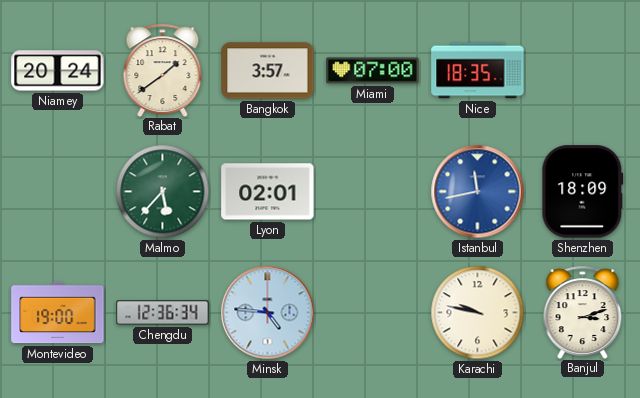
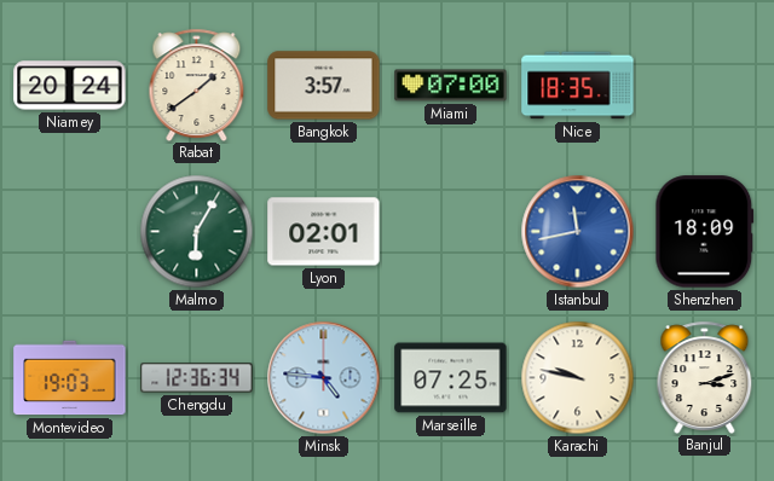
Malmo: 5:37 -> 6:05 (197, 232)
Montevideo: 19:00 -> 19:03 (70, 378)
Marseille: none -> 07:25 (451, 378)
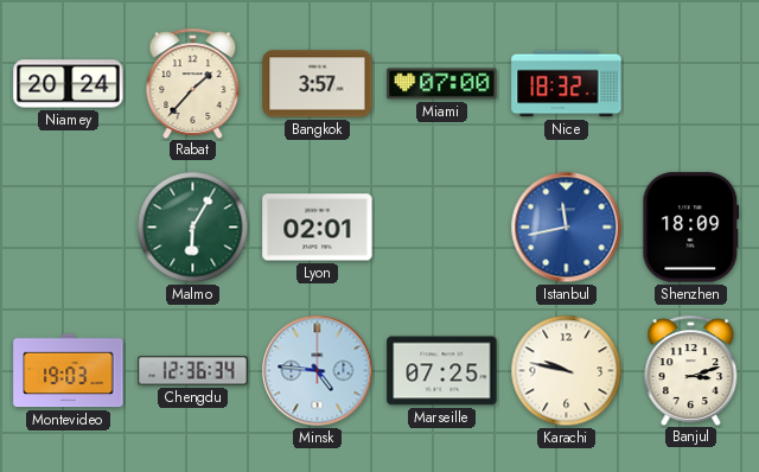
Rabat: 1:39 -> 1:37 (193, 83)
Nice: 18:35 -> 18:32 (567, 84)
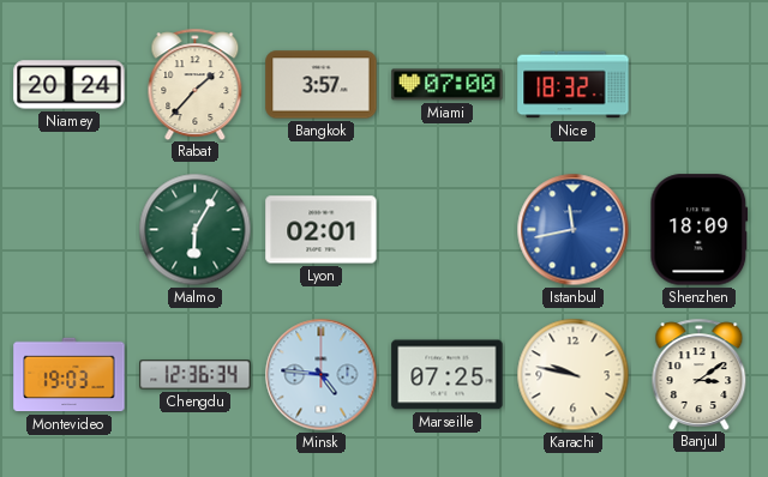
Banjul: 3:12 -> 3:09 (700, 374)
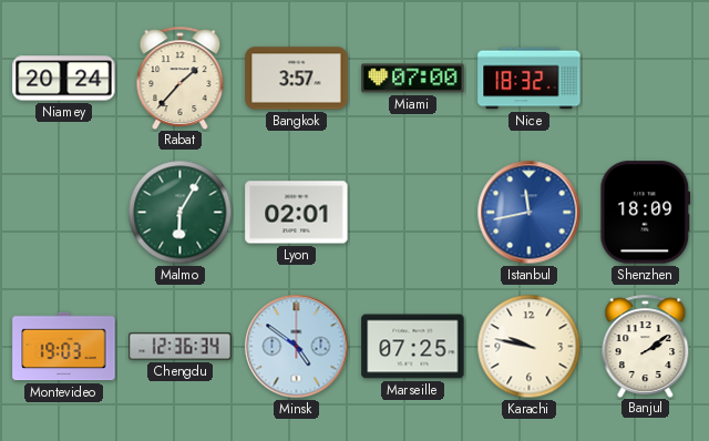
Minsk: 4:46 -> 4:51 (297, 347)
Banjul: 3:09 -> 2:09 (646, 346)
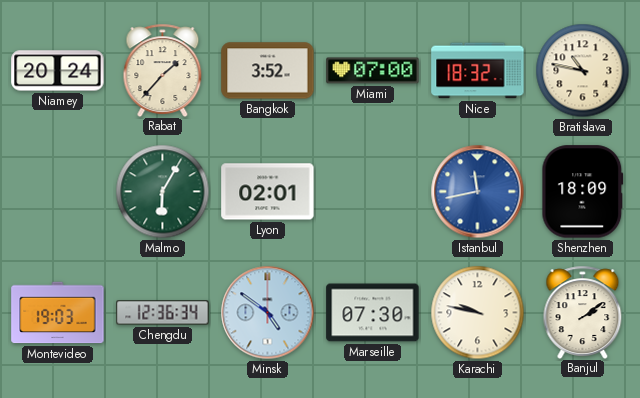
Bangkok: 3:57 -> 3:52 (268, 71)
Bratislava: none -> 10:47 (583, 71)
Marseille: 07:25 -> 07:30 (373, 313)
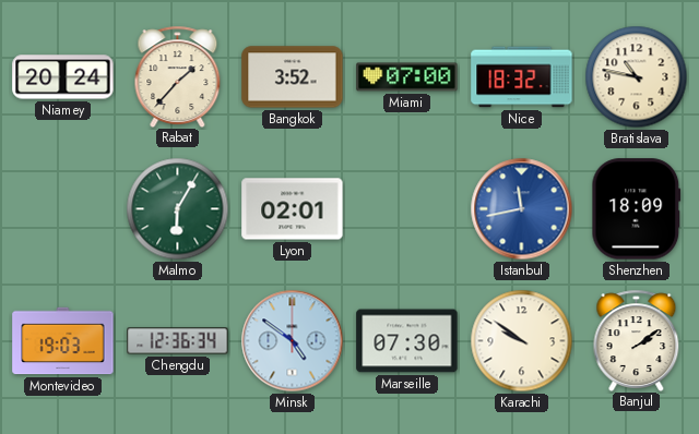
Karachi: 9:47 -> 9:51 (522, 341)
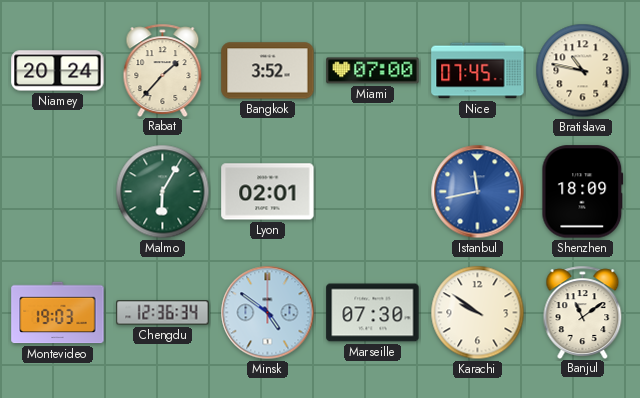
Nice: 18:32 -> 07:45 (478, 71)
Banjul: 2:09 -> 11:09 (583, 312)
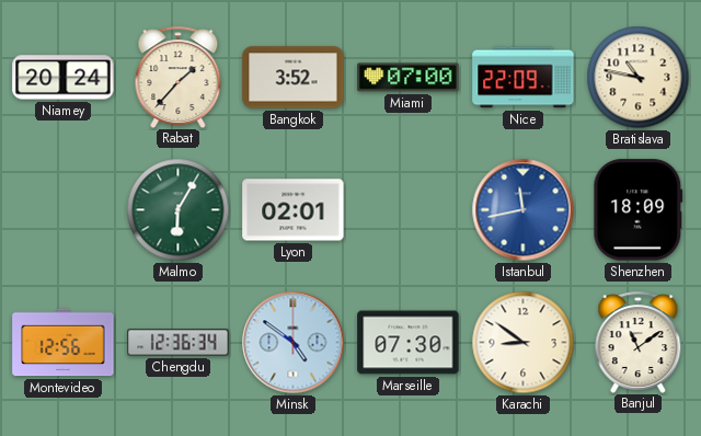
Nice: 07:45 -> 22:09 (524, 78)
Montevideo: 19:03 -> 12:56 (64, 343)
Karachi: 9:51 -> 8:51 (524, 343)
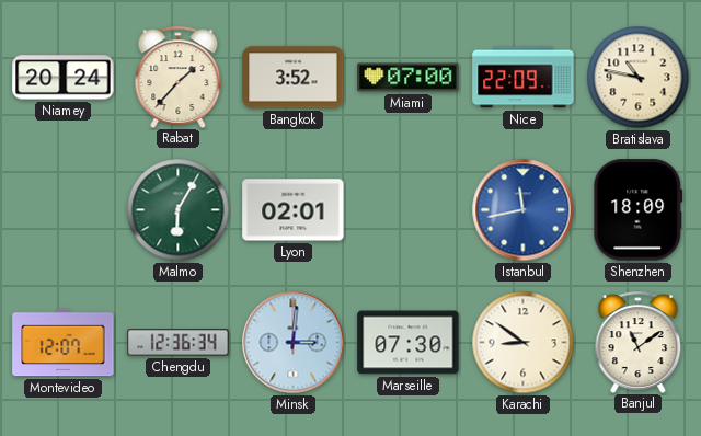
Montevideo: 12:56 -> 12:07 (64, 343)
Minsk: 4:51 -> 3:01 (294, 343)
